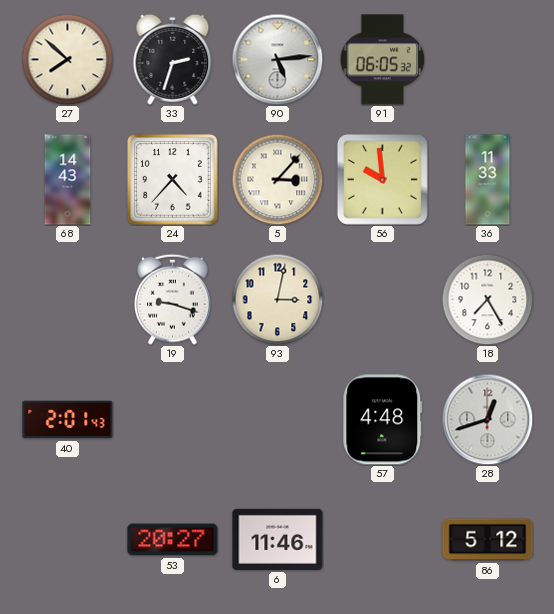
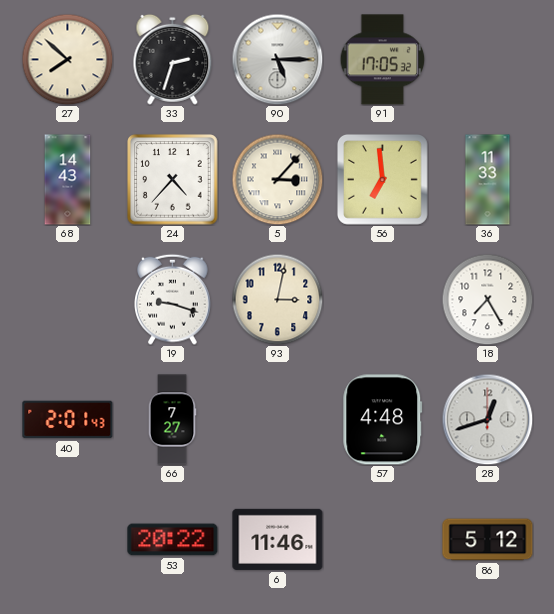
90: 5:14 -> 5:15 (277, 59)
91: 06:05 -> 17:05 (383, 60)
56: 9:59 -> 6:59 (382, 179)
66: none -> 7:27 (172, 420)
53: 20:27 -> 20:22 (173, 540)
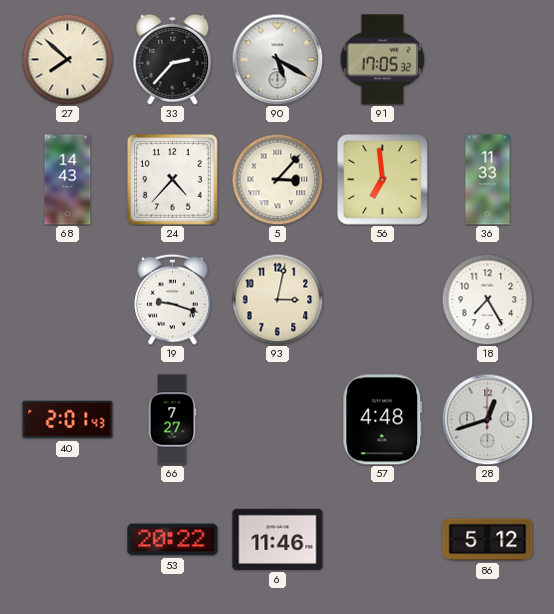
33: 2:33 -> 2:37 (173, 59)
90: 5:15 -> 5:20 (277, 59)
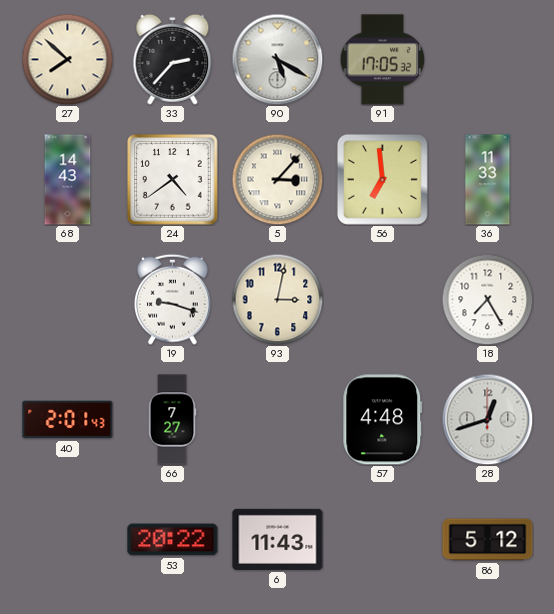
24: 4:37 -> 4:39 (173, 180)
6: 11:46 -> 11:43 (278, 539)
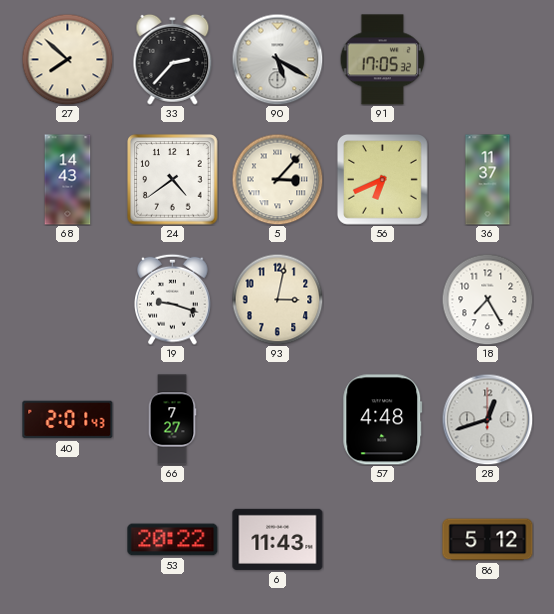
56: 6:59 -> 6:41 (382, 179)
36: 11:33 -> 11:37 (488, 180)
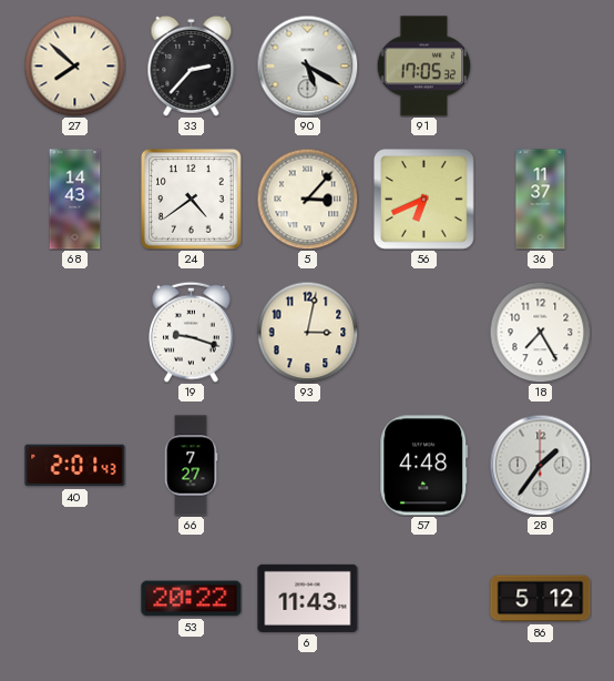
28: 12:42 -> 1:36 (540, 465)
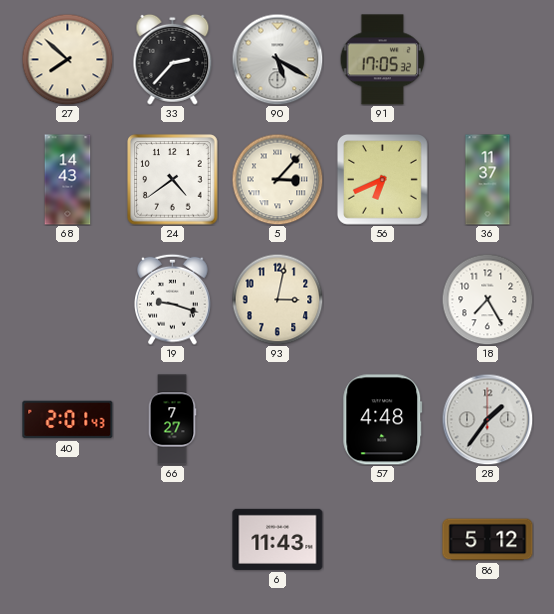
53: 20:22 -> none (192, 599)
